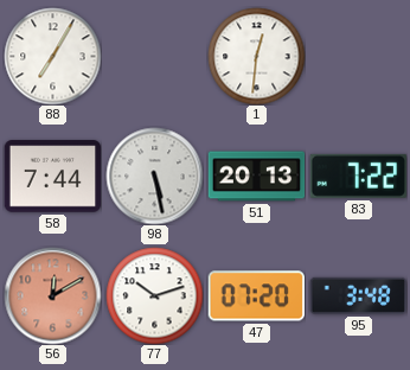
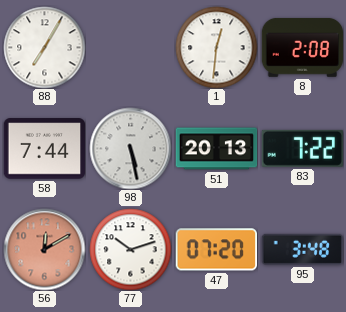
8: none -> 2:08 (302, 47)
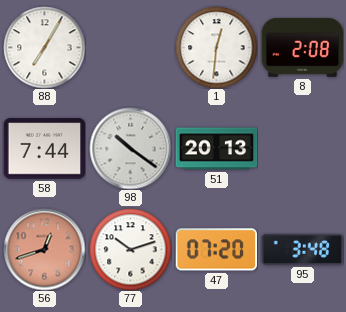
98: 5:28 -> 10:21 (130, 148)
83: 7:22 -> none (302, 148)
56: 12:10 -> 12:42 (44, 249)
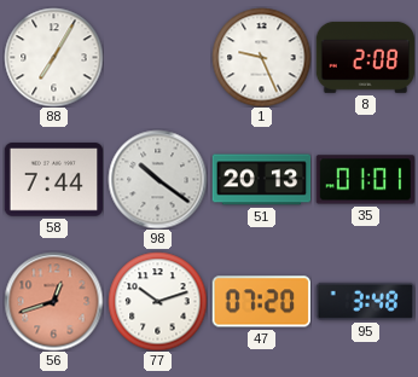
1: 12:31 -> 9:26 (261, 57)
35: none -> 01:01 (365, 180)
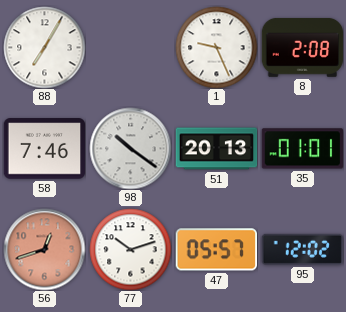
58: 7:44 -> 7:46 (44, 149)
47: 07:20 -> 05:57 (216, 250)
95: 3:48 -> 12:02 (302, 249)
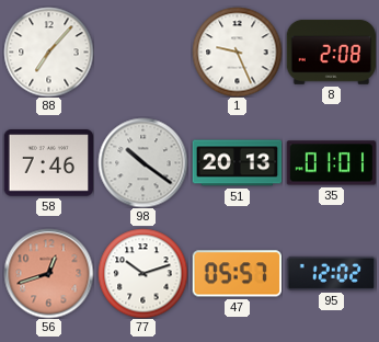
88: 7:05 -> 7:07 (48, 52)
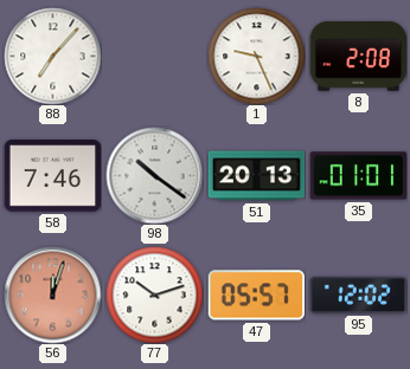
56: 12:42 -> 12:03 (52, 294)
